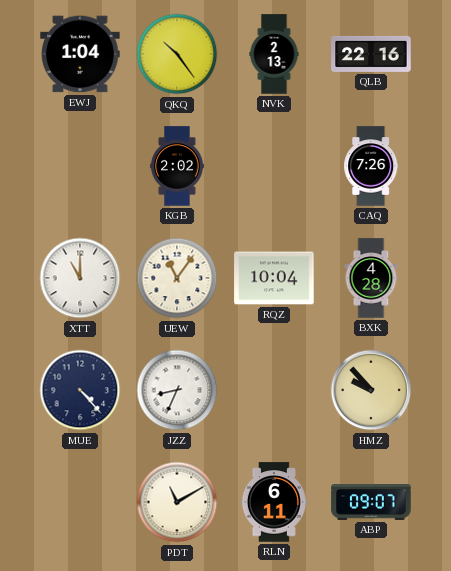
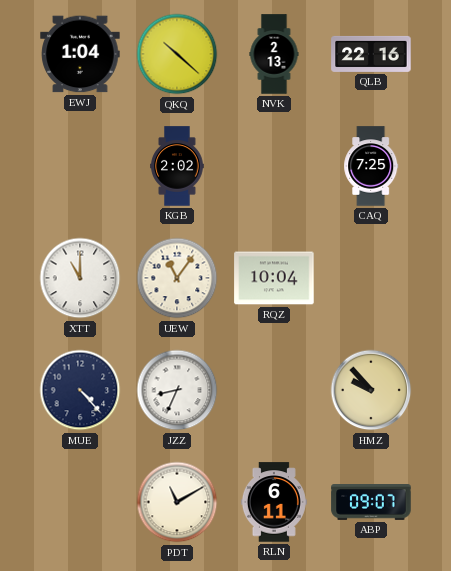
QKQ: 10:24 -> 10:22 (177, 54)
CAQ: 7:26 -> 7:25 (371, 166)
BXK: 4:28 -> none (371, 278)
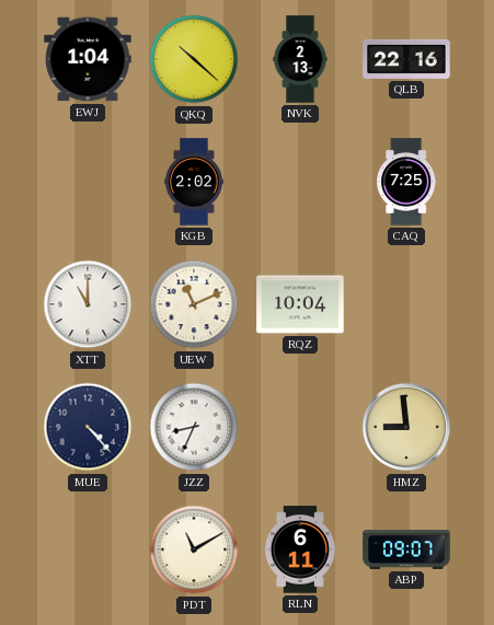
UEW: 11:06 -> 11:11 (194, 304)
HMZ: 9:53 -> 8:59 (406, 427)
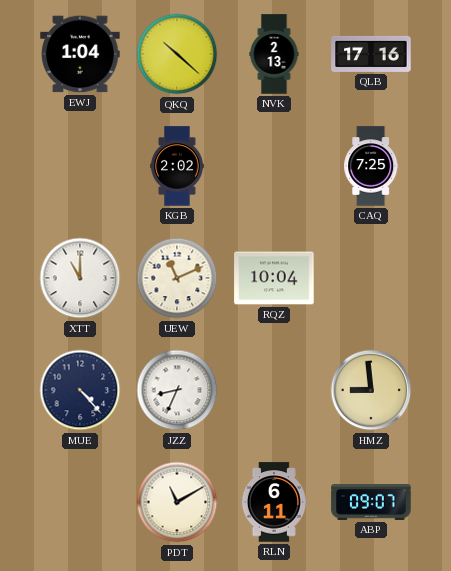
QLB: 22:16 -> 17:16 (371, 54)
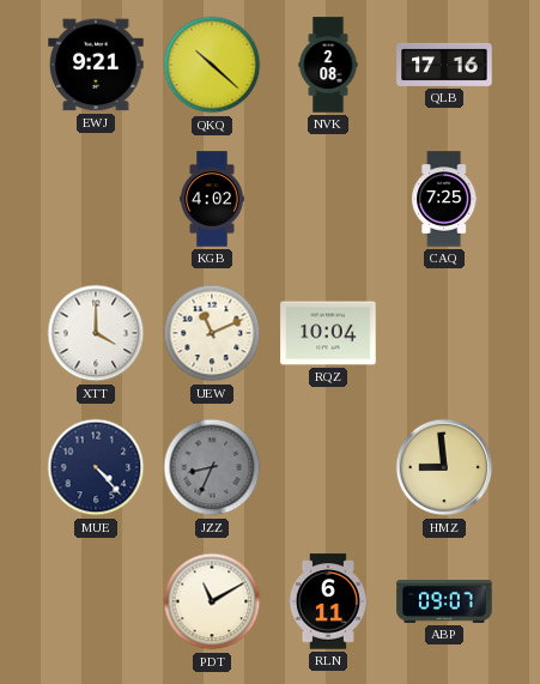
EWJ: 1:04 -> 9:21 (96, 65)
NVK: 2:13 -> 2:08 (328, 65)
KGB: 2:02 -> 4:02 (212, 199)
XTT: 11:00 -> 4:00 (96, 333)
JZZ dial: white -> grey (212, 467)
